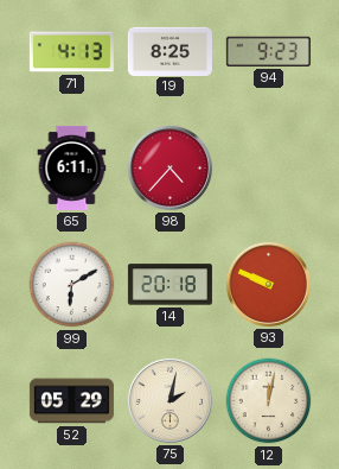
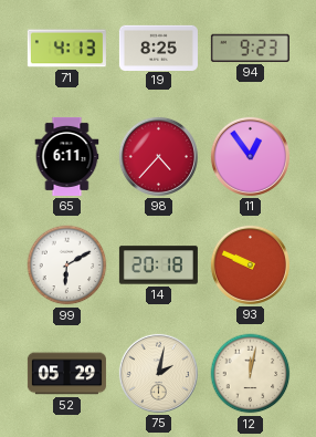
11: none -> 12:54 (250, 156)
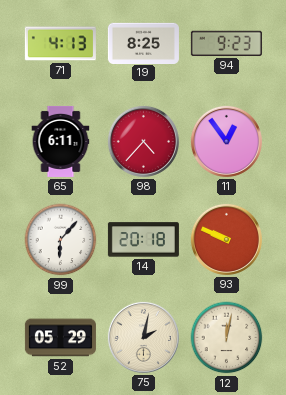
99: 6:10 -> 6:07 (61, 240)
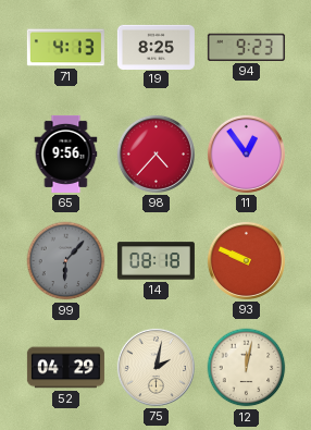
65: 6:11 -> 9:56 (66, 153)
99 dial: white -> grey (66, 261)
14: 20:18 -> 08:18 (155, 261)
52: 05:29 -> 04:29 (65, 368)
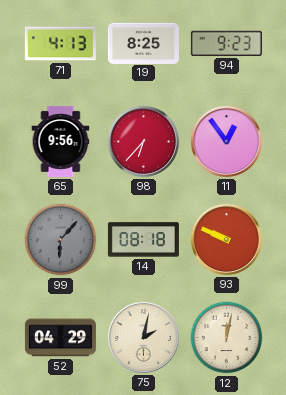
98: 4:37 -> 6:37 (143, 141)
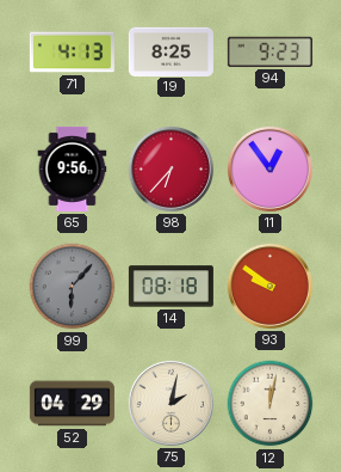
93: 9:49 -> 9:51 (269, 286)
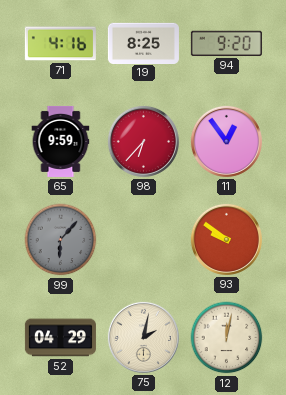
71: 4:13 -> 4:16 (60, 44)
94: 9:23 -> 9:20 (226, 43)
65: 9:56 -> 9:59 (61, 141)
14: 08:18 -> none (170, 287)
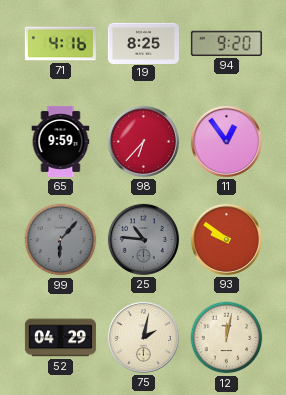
25: none -> 10:46 (143, 239)
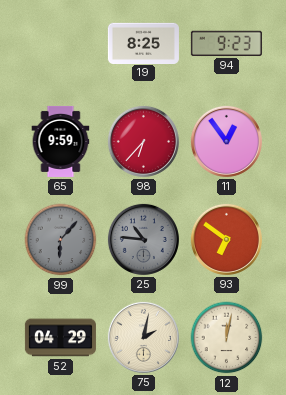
71: 4:16 -> none (60, 44)
94: 9:20 -> 9:23 (226, 43)
93: 9:51 -> 6:51 (226, 239)
